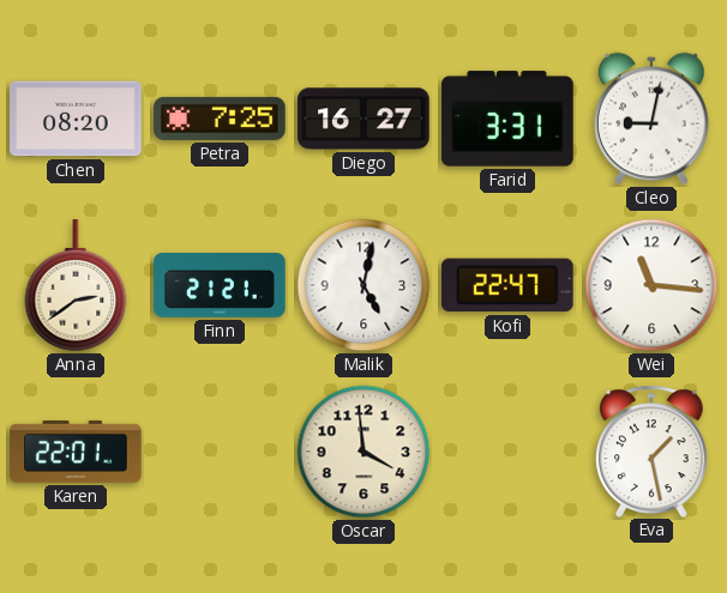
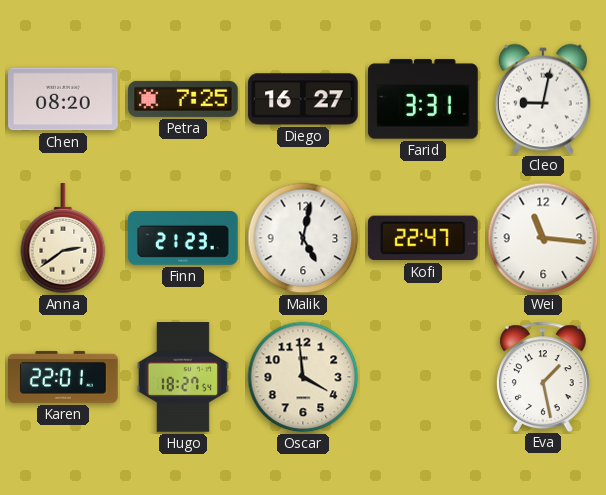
Finn: 21:21 -> 21:23 (183, 239)
Hugo: none -> 18:27 (183, 377)
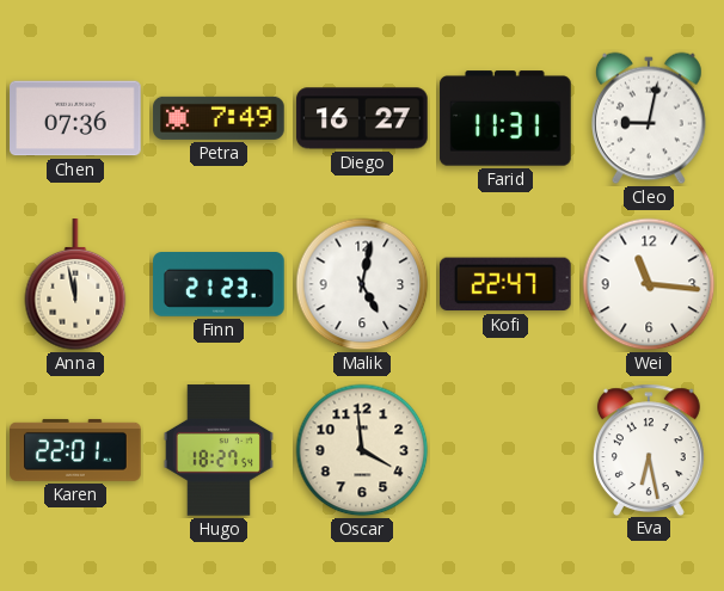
Chen: 08:20 -> 07:36 (75, 118)
Petra: 7:25 -> 7:49 (219, 118)
Farid: 3:31 -> 11:31 (505, 118)
Anna: 2:39 -> 11:58 (75, 285)
Eva: 1:28 -> 6:28 (649, 449)
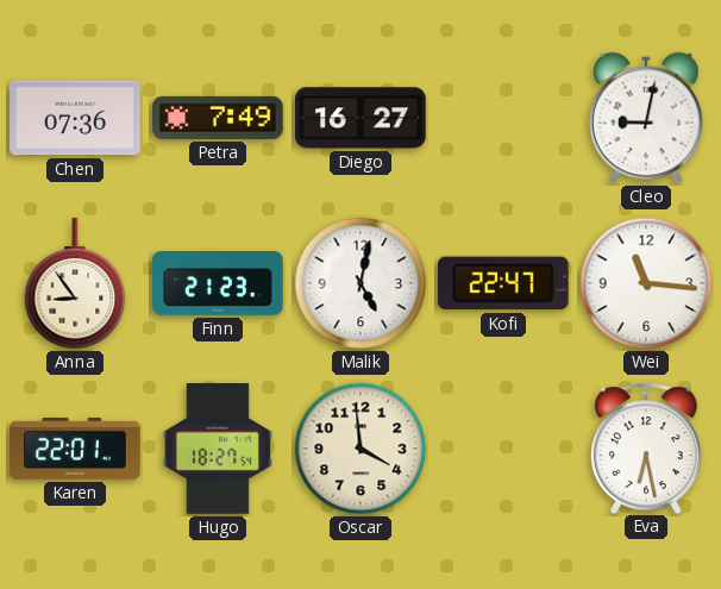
Farid: 11:31 -> none (505, 118)
Anna: 11:58 -> 8:54 (75, 284)
